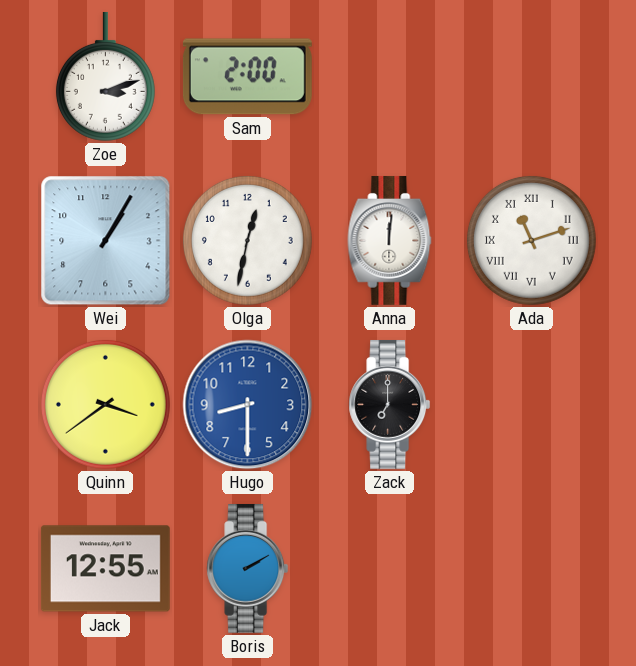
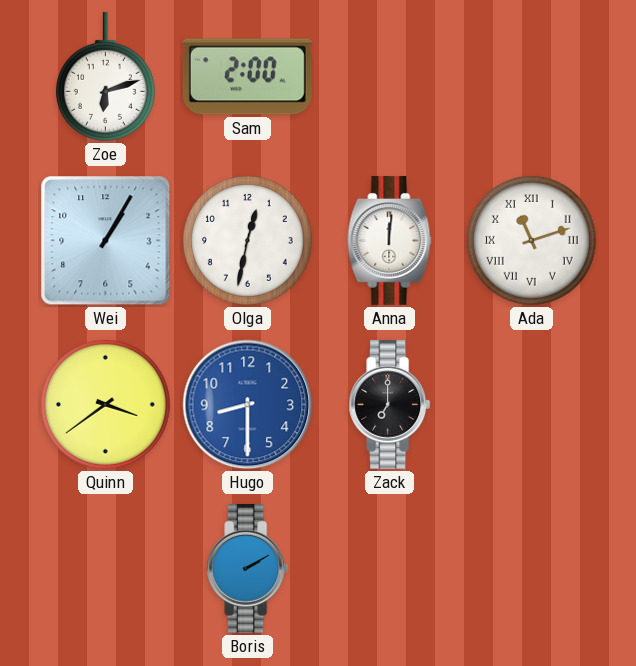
Zoe: 3:12 -> 6:12 (105, 76)
Jack: 12:55 -> none (105, 569)
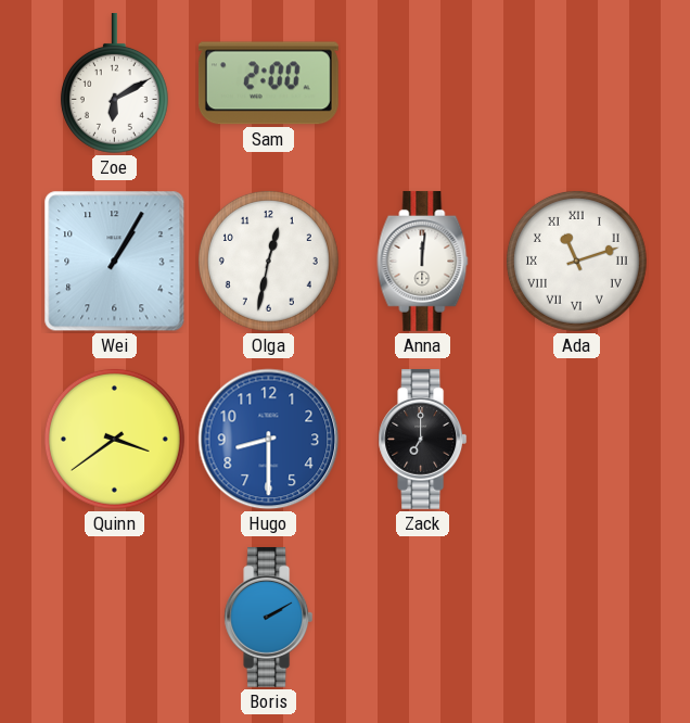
Zoe: 6:12 -> 6:10 (114, 83)
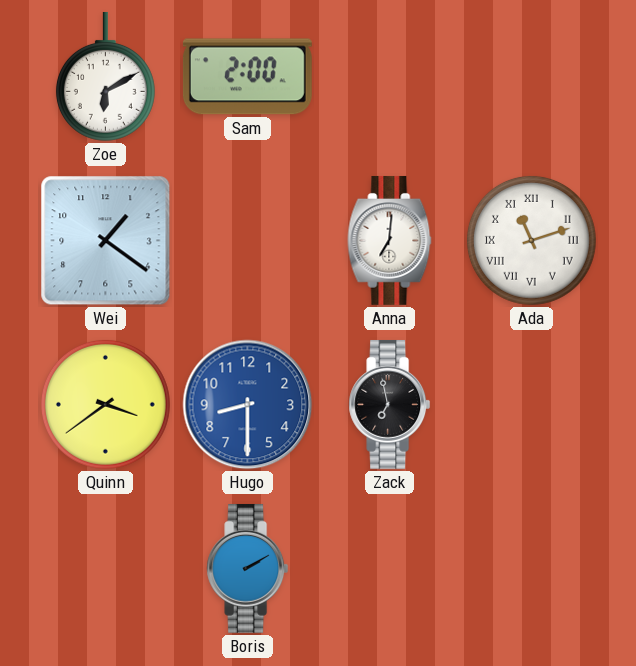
Wei: 1:05 -> 1:21 (106, 241)
Olga: 12:32 -> none (268, 261)
Anna: 12:01 -> 7:01 (390, 240)
Zack: 7:00 -> 6:58 (390, 404)
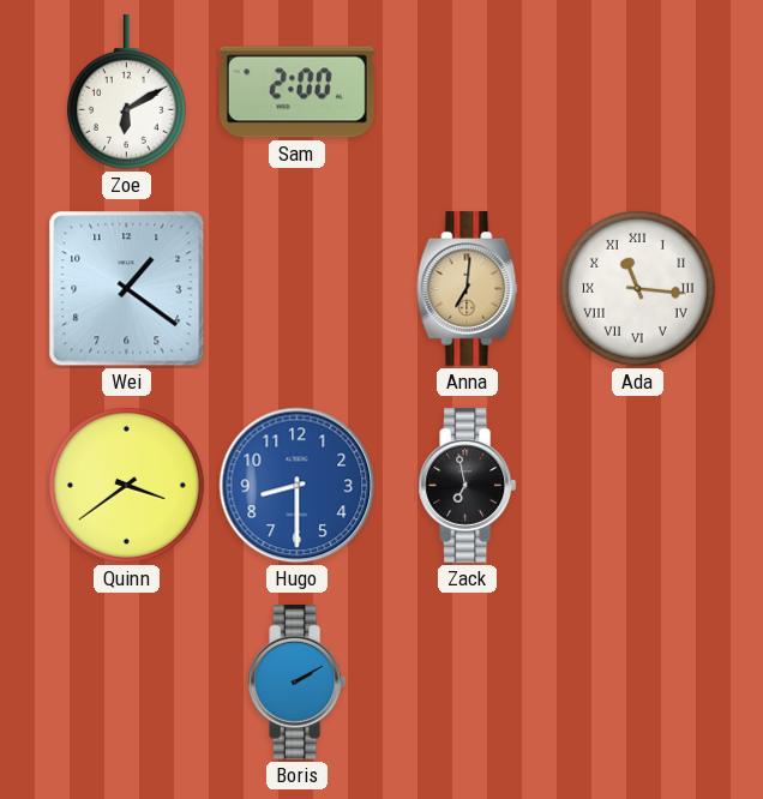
Anna dial: white -> champagne (468, 288)
Ada: 11:12 -> 11:16 (637, 288)
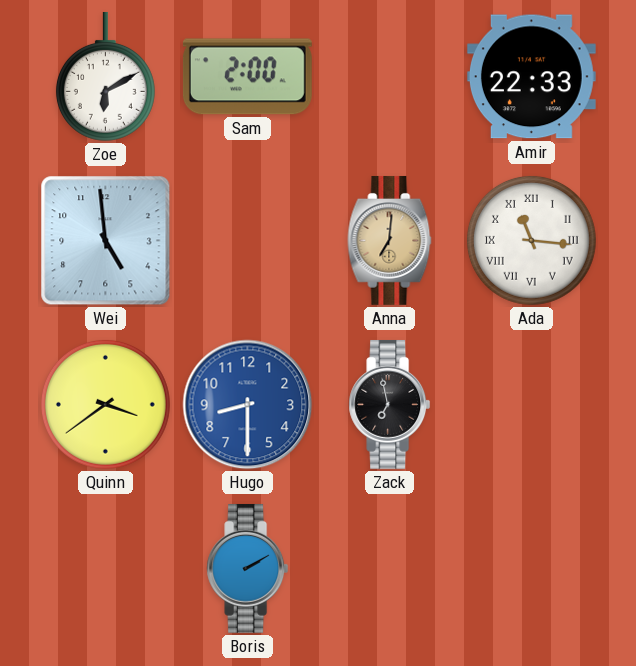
Amir: none -> 22:33 (531, 77)
Wei: 1:21 -> 4:59 (106, 241)
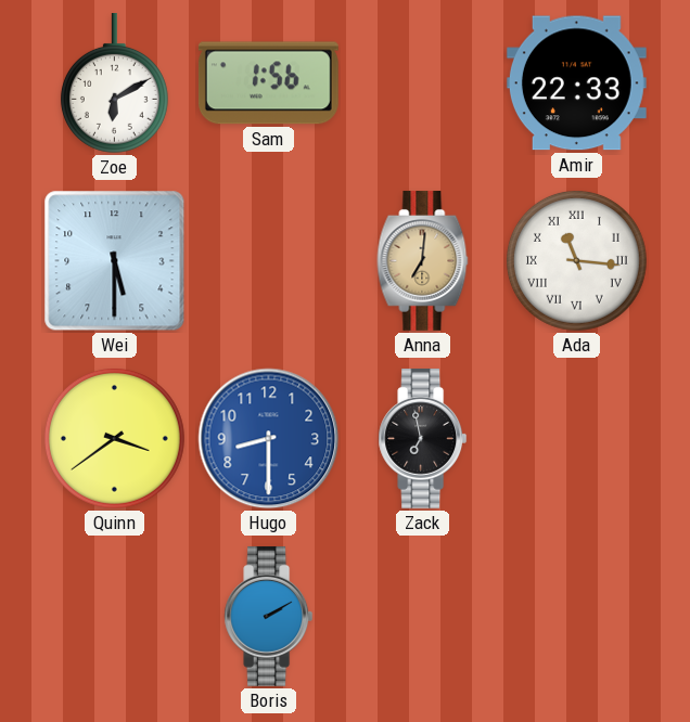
Sam: 2:00 -> 1:56 (268, 83)
Wei: 4:59 -> 5:30 (115, 261)
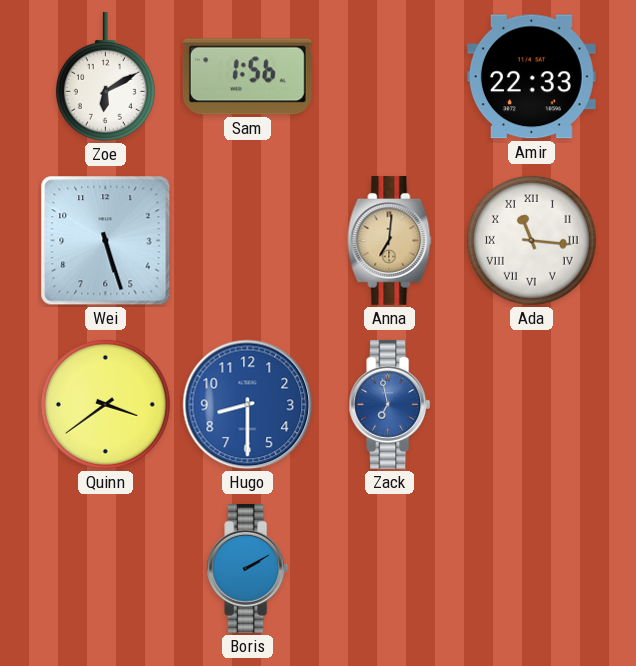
Wei: 5:30 -> 5:27 (106, 241)
Zack dial: black -> blue (390, 404)
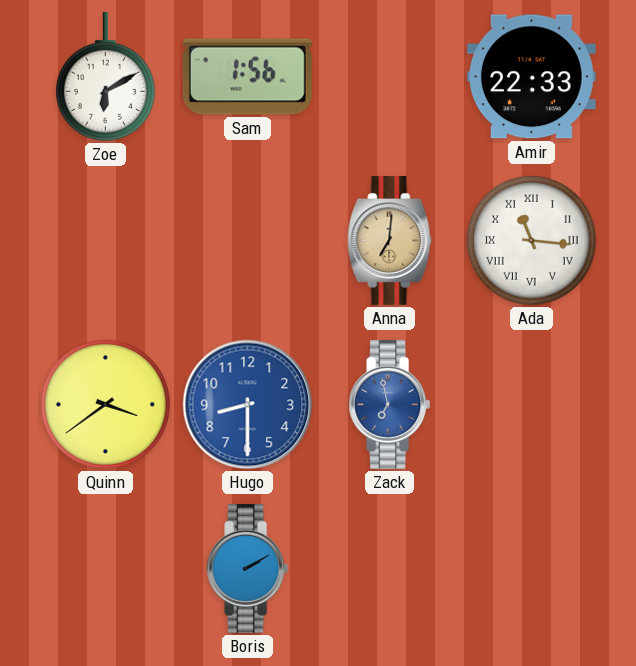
Wei: 5:27 -> none (106, 241)
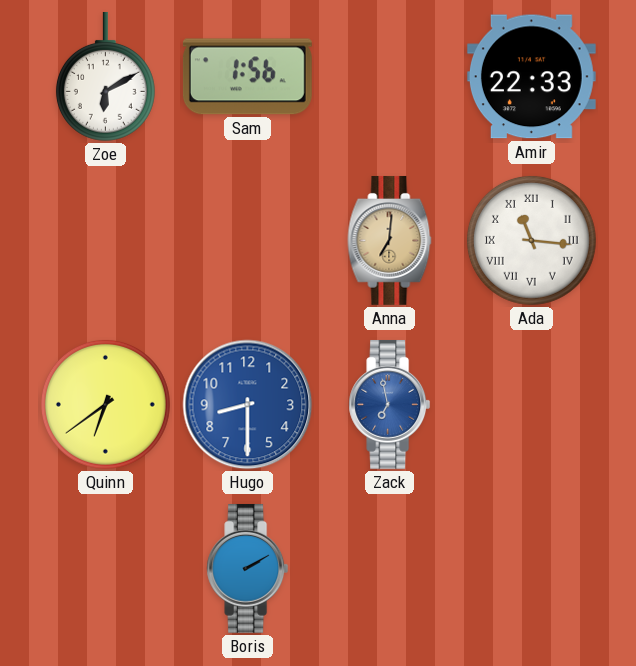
Quinn: 3:39 -> 6:39 (105, 404)
